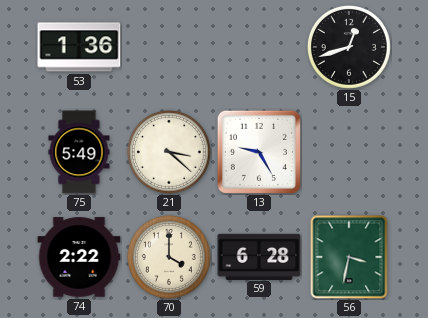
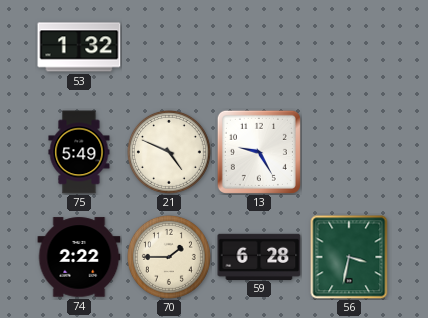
53: 1:36 -> 1:32 (79, 47)
15: 12:42 -> none (349, 47)
21: 3:22 -> 4:49 (169, 152)
70: 4:00 -> 1:45 (169, 257)
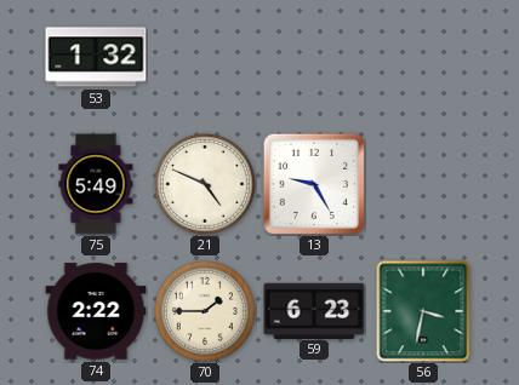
59: 6:28 -> 6:23 (314, 310)
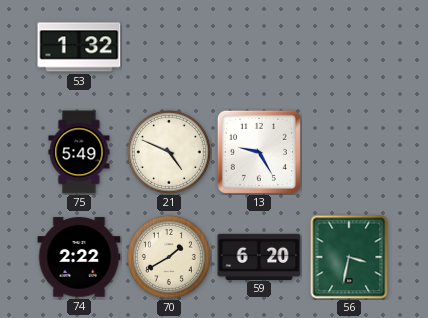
70: 1:45 -> 1:40 (169, 257)
59: 6:23 -> 6:20 (259, 256)
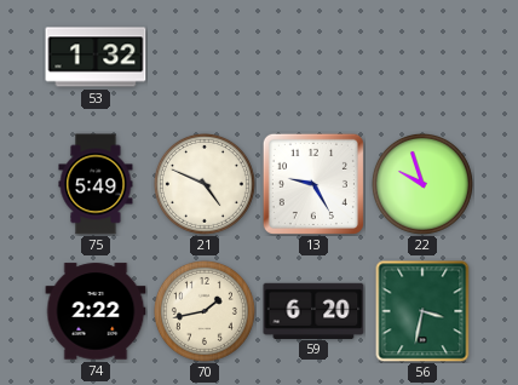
22: none -> 9:57 (422, 184)
70: 1:40 -> 1:43 (205, 311)
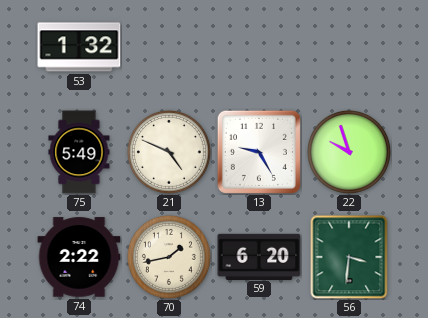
56: 3:32 -> 3:31 (349, 257)
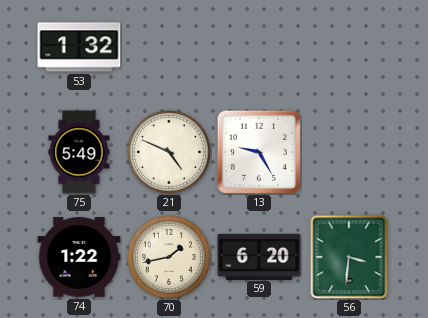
22: 9:57 -> none (349, 152)
74: 2:22 -> 1:22 (79, 257)
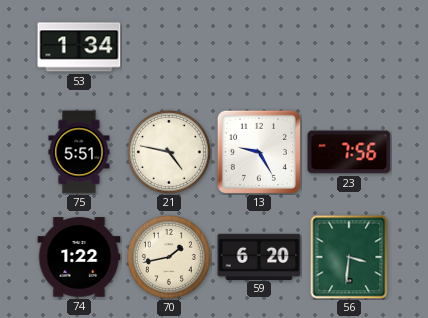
53: 1:32 -> 1:34 (79, 47)
75: 5:49 -> 5:51 (79, 152)
21: 4:49 -> 4:47 (169, 152)
23: none -> 7:56 (349, 152)
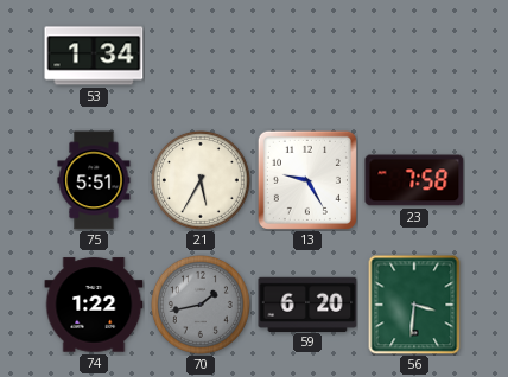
21: 4:47 -> 5:35 (201, 180)
23: 7:56 -> 7:58 (414, 180)
70 dial: cream -> grey (201, 305)
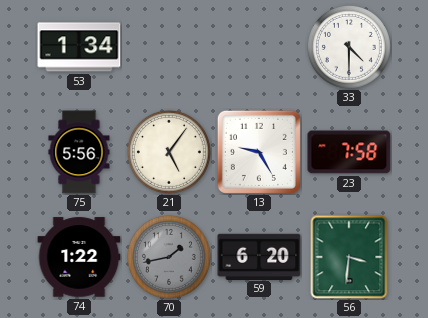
33: none -> 4:30 (349, 47)
75: 5:51 -> 5:56 (79, 152)
21: 5:35 -> 5:06 (169, 152)
